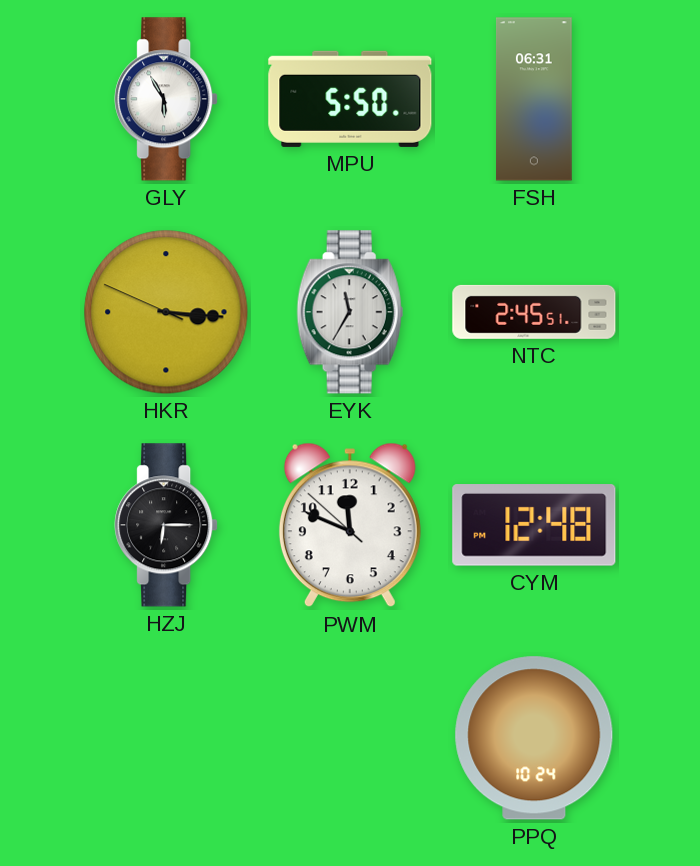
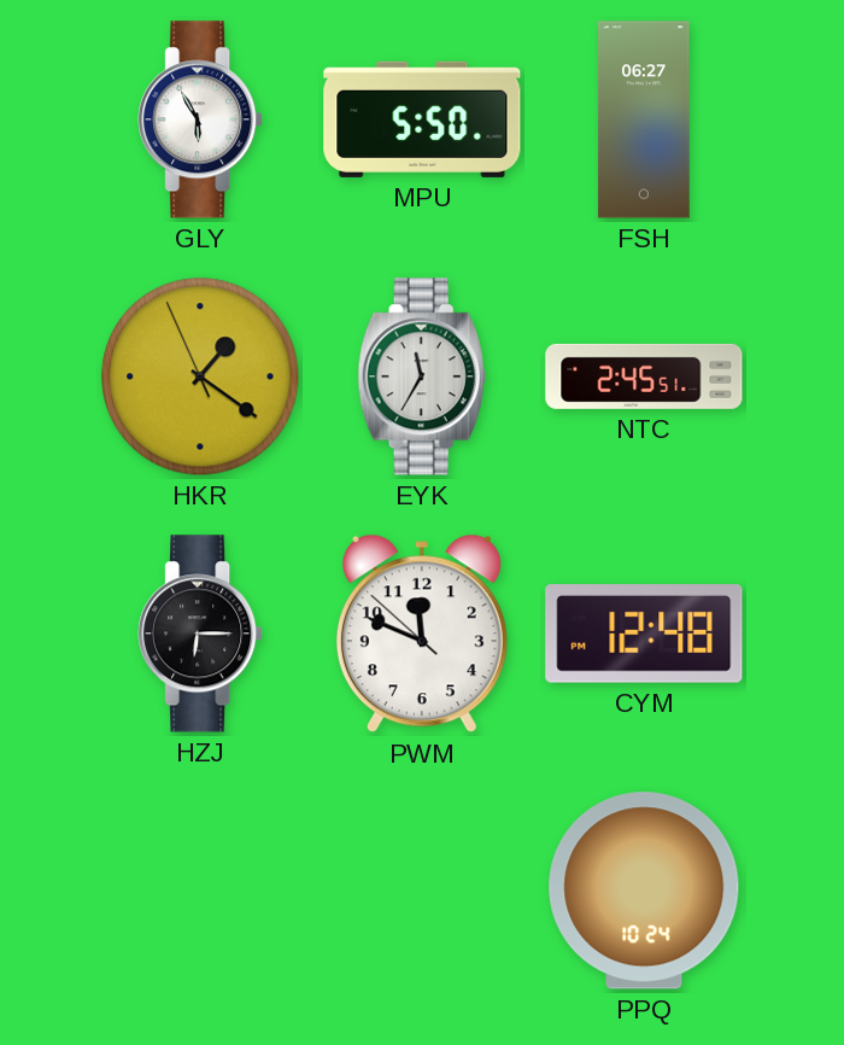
FSH: 06:31 -> 06:27 (645, 119)
HKR: 3:15 -> 1:20 (200, 376)
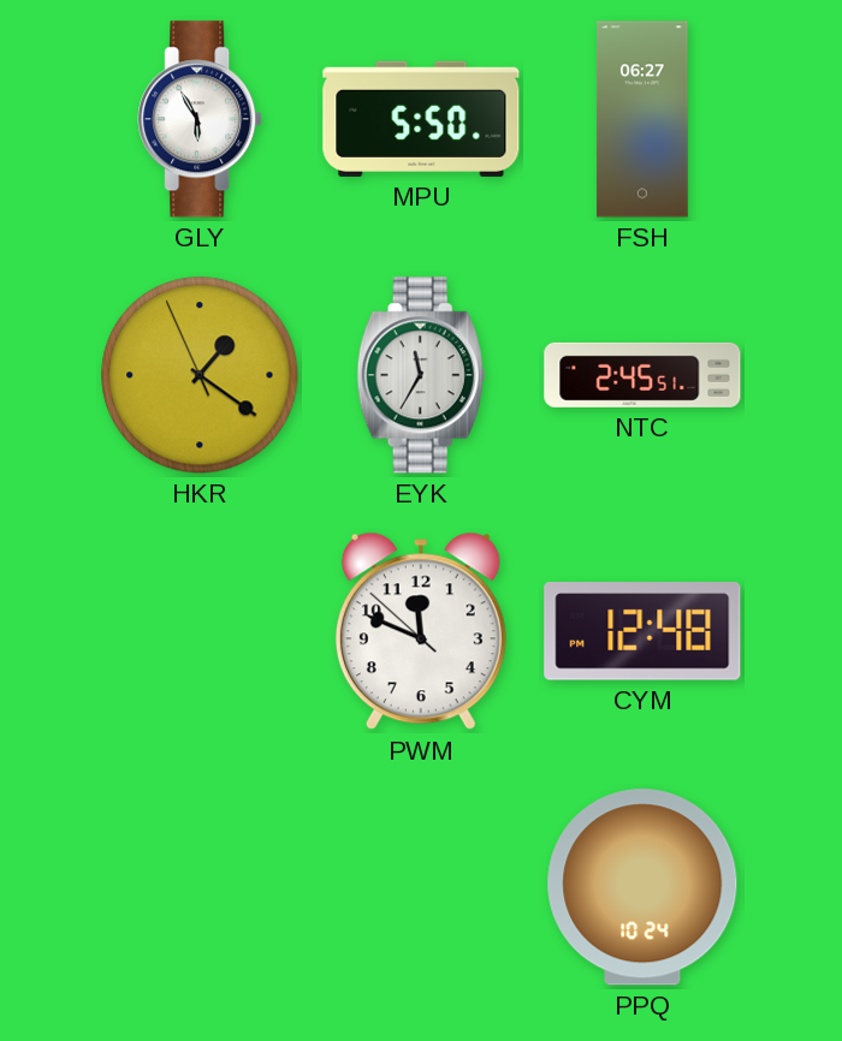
HZJ: 6:15 -> none (200, 634)
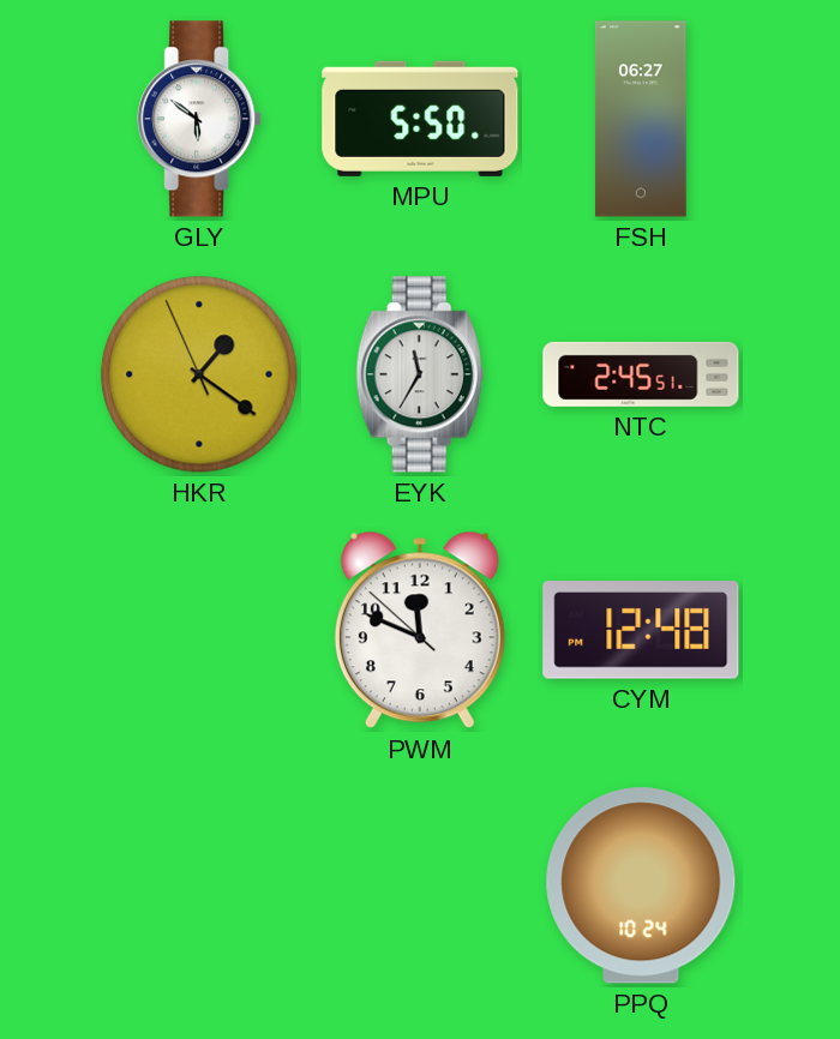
GLY: 5:55 -> 5:51 (199, 119)
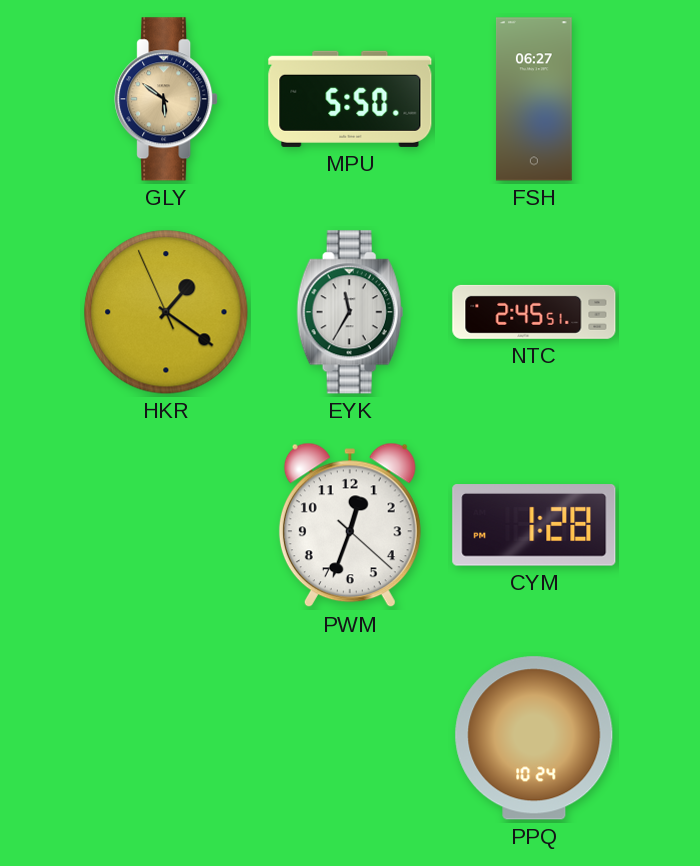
GLY dial: white -> champagne (166, 99)
PWM: 11:48 -> 12:33 (350, 525)
CYM: 12:48 -> 1:28 (534, 525)
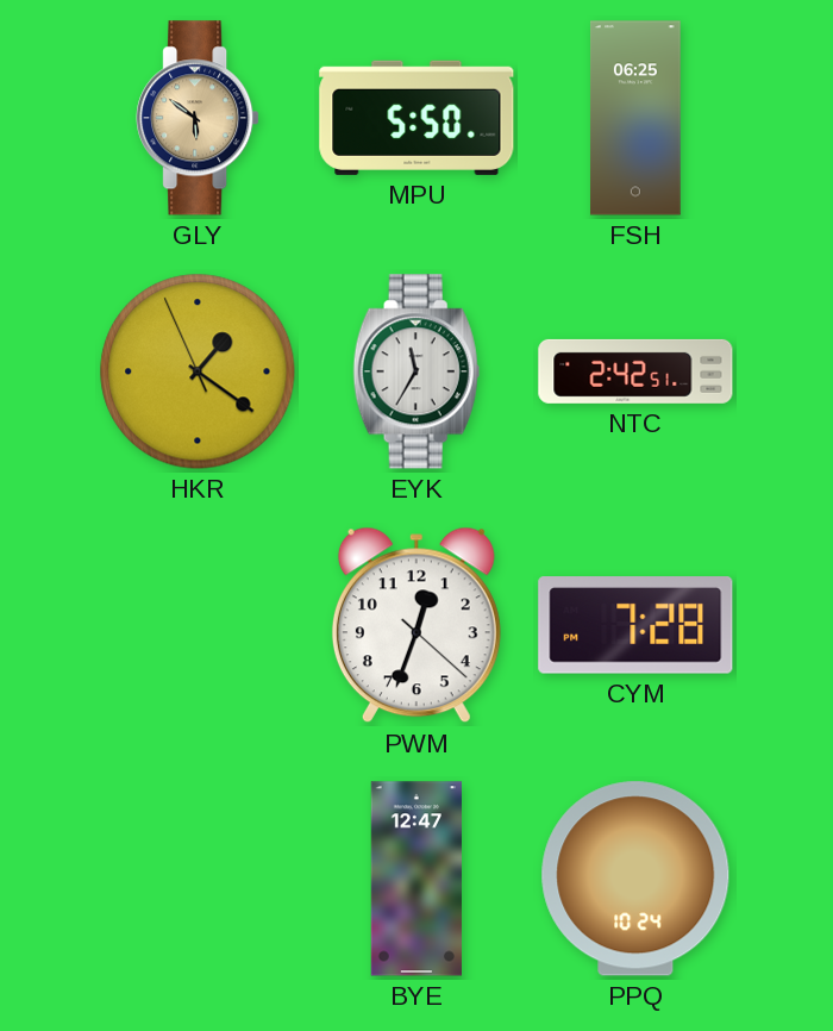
FSH: 06:27 -> 06:25 (637, 118)
NTC: 2:45 -> 2:42 (635, 371)
CYM: 1:28 -> 7:28 (635, 625)
BYE: none -> 12:47 (415, 879)
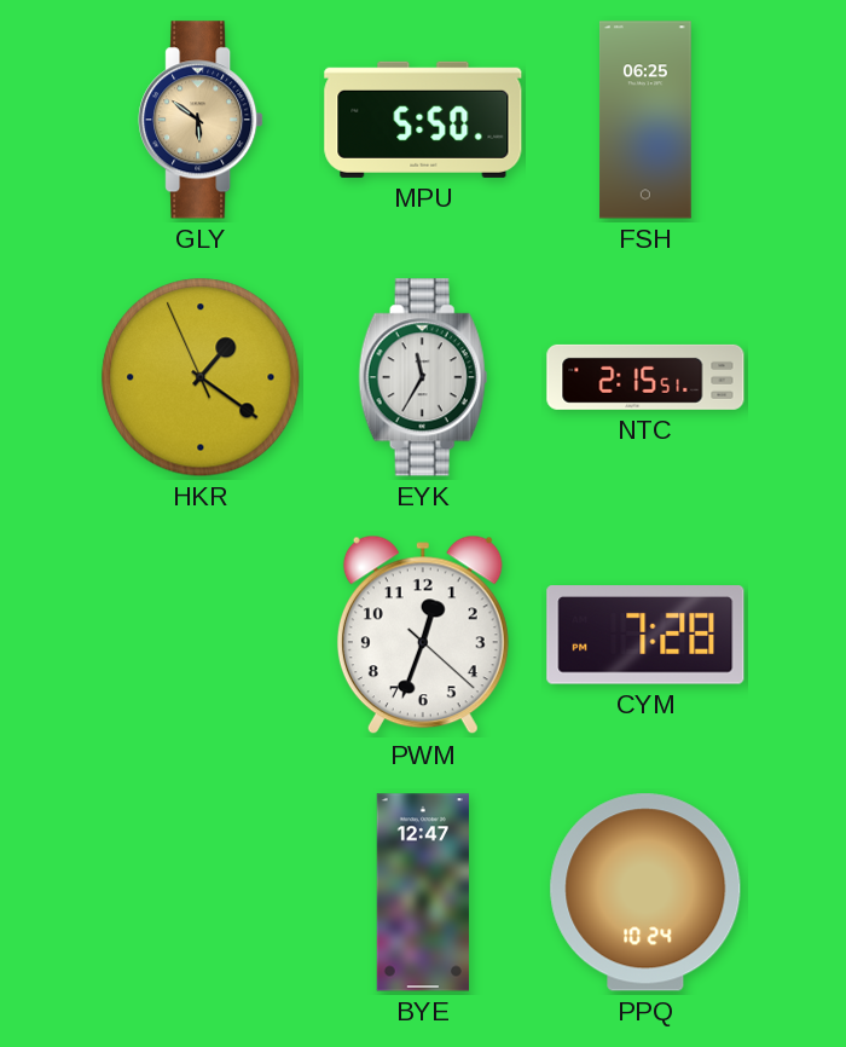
NTC: 2:42 -> 2:15 (645, 377)
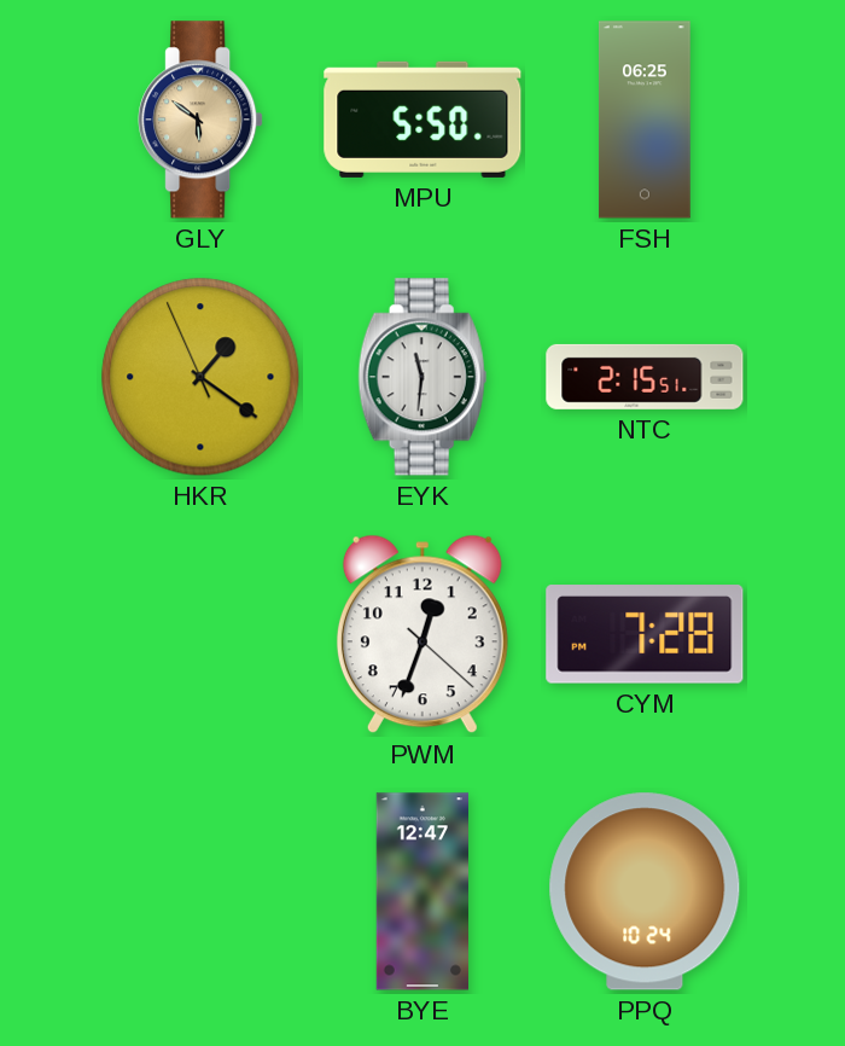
EYK: 11:35 -> 11:31 (422, 377)
